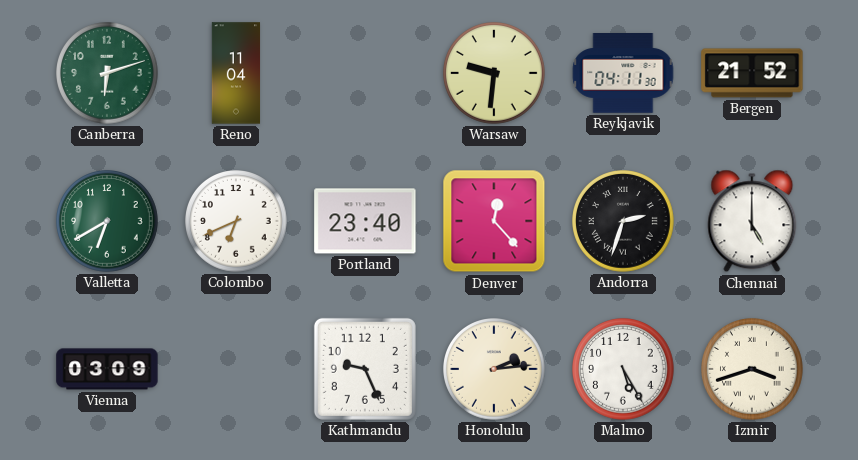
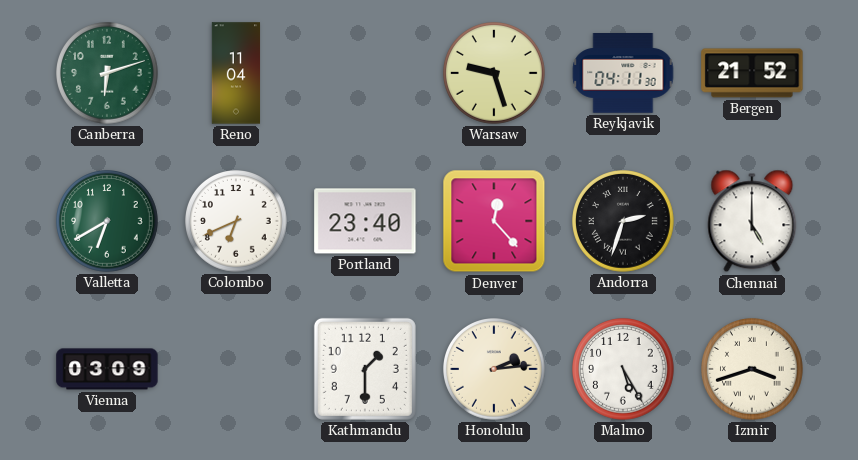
Warsaw: 9:31 -> 9:27 (495, 74)
Kathmandu: 9:26 -> 1:30 (365, 369)
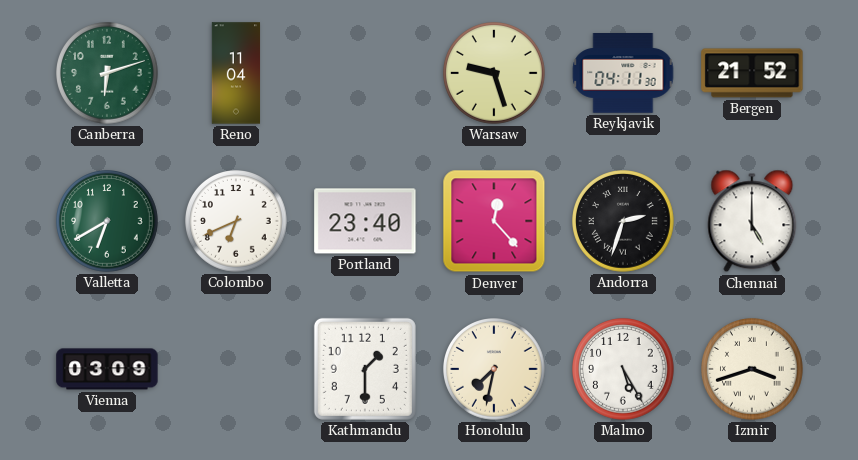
Honolulu: 2:14 -> 7:32 (495, 370)
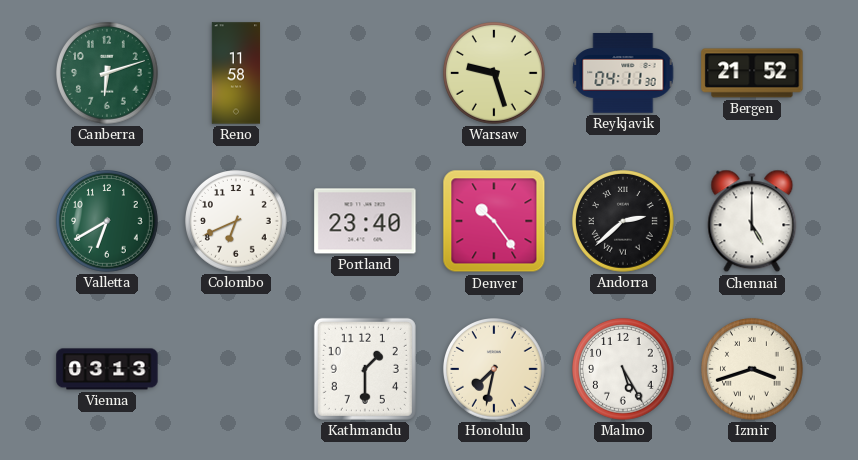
Reno: 11:04 -> 11:58 (236, 73)
Denver: 12:23 -> 10:24 (494, 221)
Andorra: 2:33 -> 2:38 (624, 222)
Vienna: 03:09 -> 03:13 (107, 369)
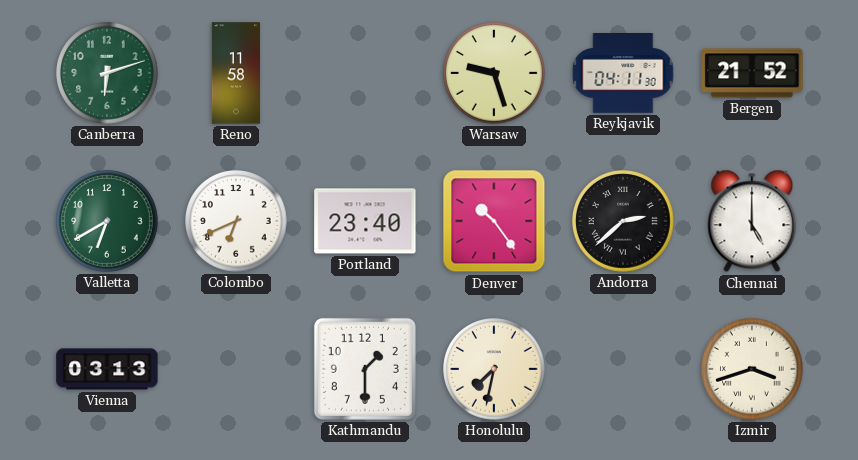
Malmo: 5:25 -> none (624, 370)
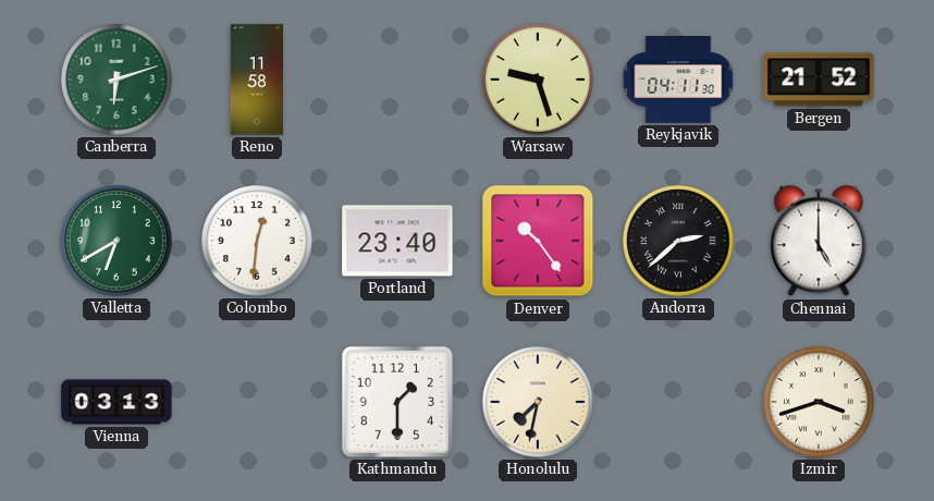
Colombo: 6:41 -> 12:31 (258, 242)
